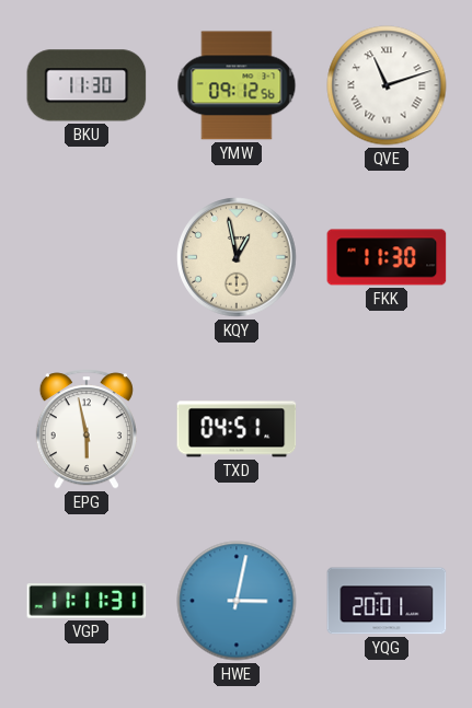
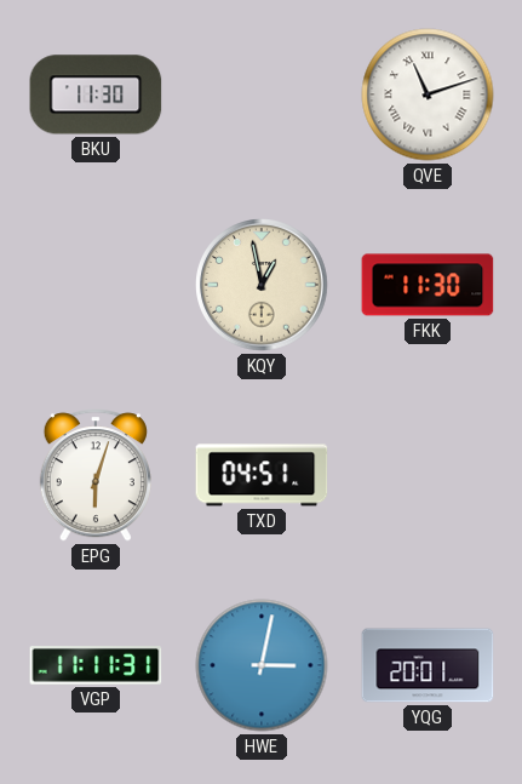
YMW: 09:12 -> none (237, 85)
EPG: 5:58 -> 6:03 (96, 475)
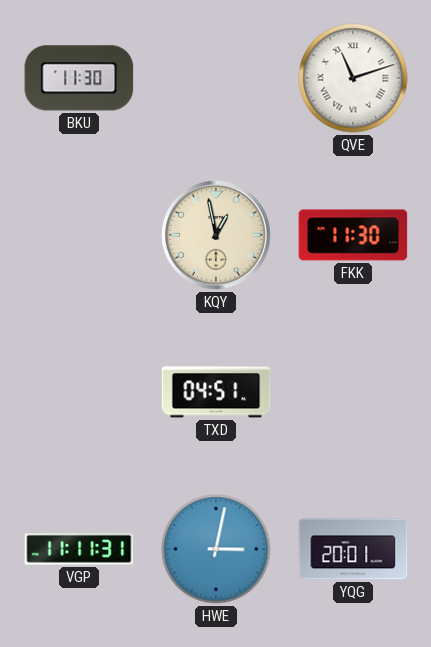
EPG: 6:03 -> none (96, 475)
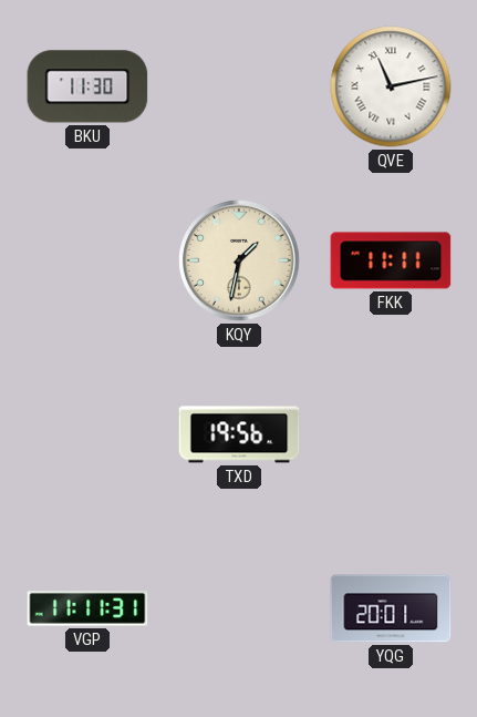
QVE: 11:12 -> 11:13 (391, 86)
KQY: 12:58 -> 1:32 (240, 262)
FKK: 11:30 -> 11:11 (391, 260)
TXD: 04:51 -> 19:56 (239, 434)
HWE: 3:02 -> none (216, 549)
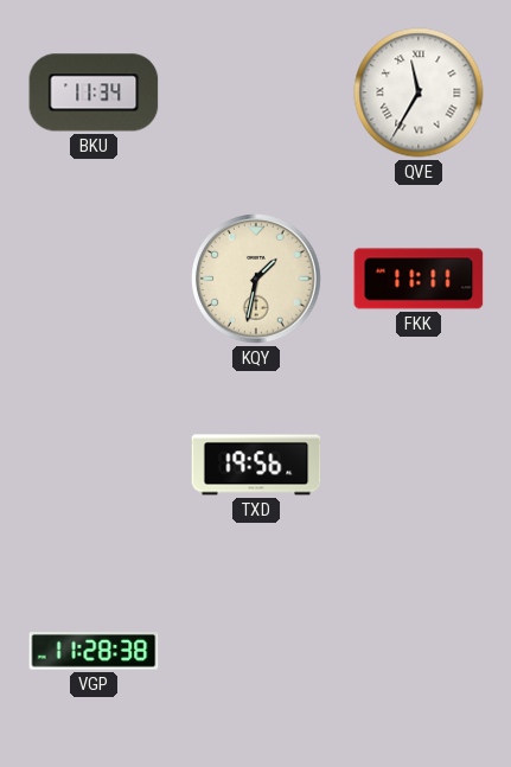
BKU: 11:30 -> 11:34 (94, 92)
QVE: 11:13 -> 11:35 (419, 92)
VGP: 11:11 -> 11:28 (94, 652)
YQG: 20:01 -> none (391, 608)
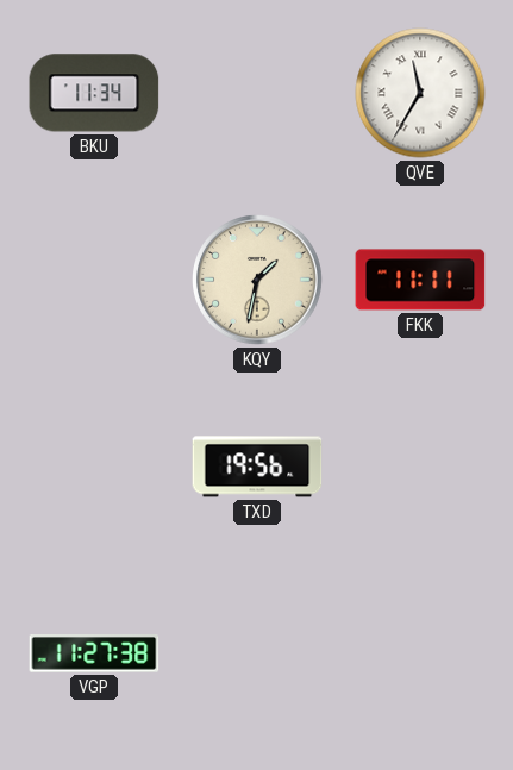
VGP: 11:28 -> 11:27 (94, 655)
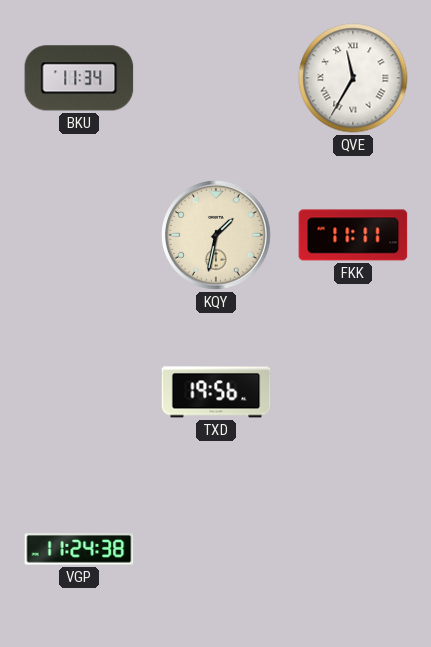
VGP: 11:27 -> 11:24 (79, 550)
